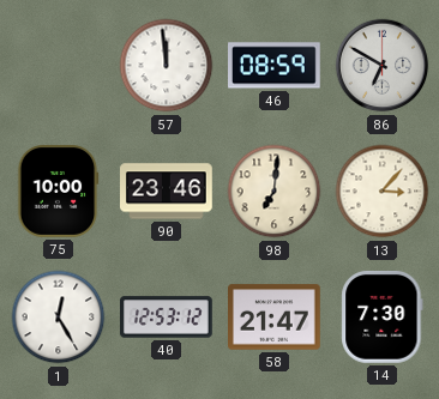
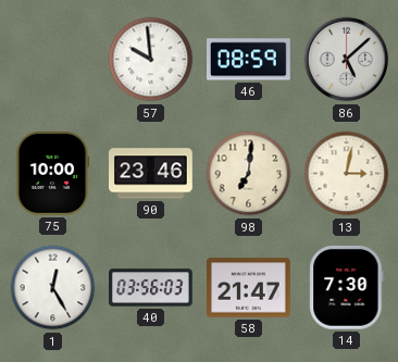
57: 11:59 -> 9:59 (151, 60)
86: 6:50 -> 5:08 (347, 60)
13: 3:07 -> 3:02 (347, 174)
40: 12:53 -> 03:56 (151, 288)
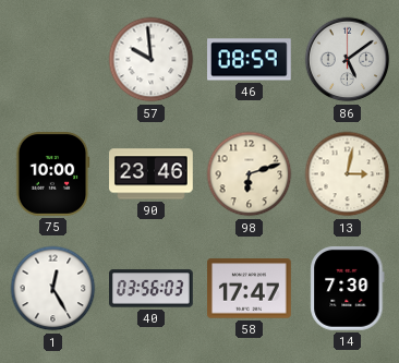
86: 5:08 -> 5:09 (348, 60)
98: 7:01 -> 6:12 (250, 174)
58: 21:47 -> 17:47 (250, 289)
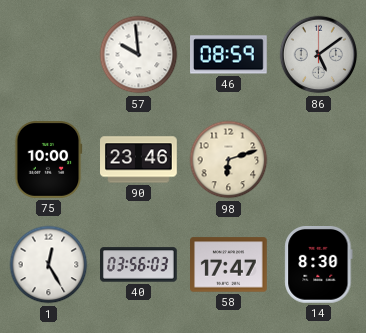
13: 3:02 -> none (348, 174)
14: 7:30 -> 8:30 (319, 265)
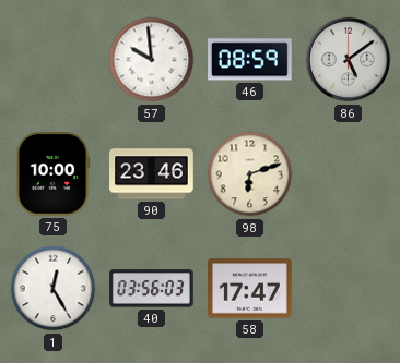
14: 8:30 -> none (319, 265)
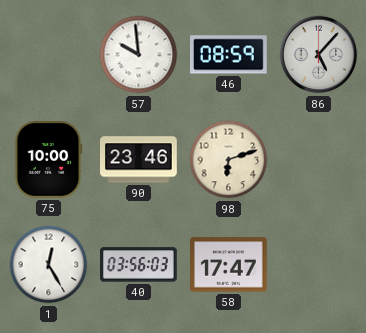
86: 5:09 -> 5:07 (319, 55)
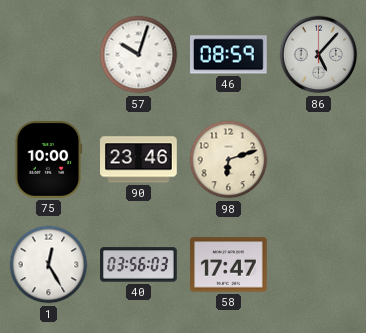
57: 9:59 -> 10:03 (139, 55)
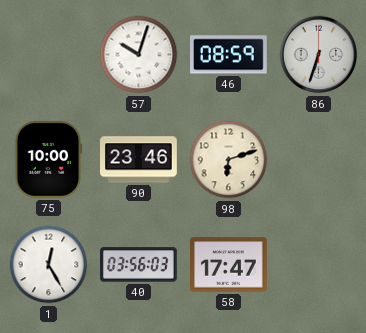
86: 5:07 -> 6:33 (319, 55)
